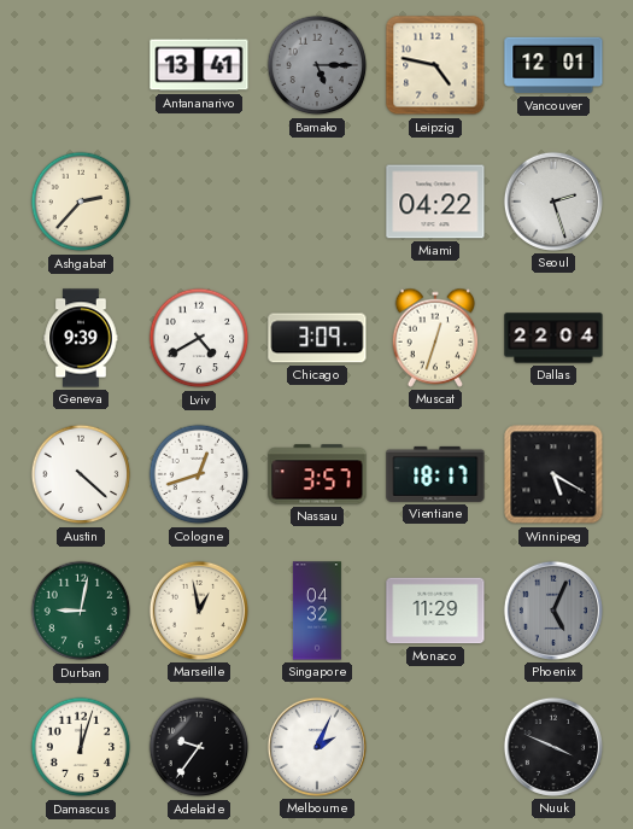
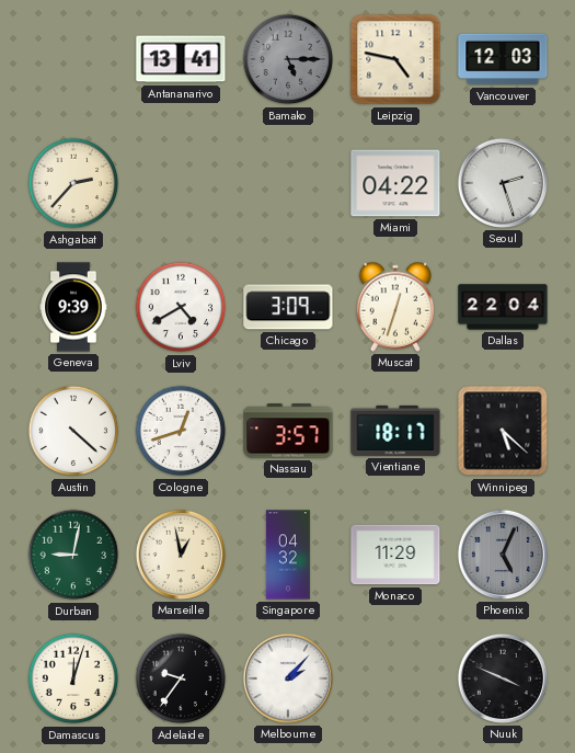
Vancouver: 12:01 -> 12:03 (503, 59)
Winnipeg: 5:20 -> 5:22 (503, 431)
Melbourne: 2:04 -> 2:07 (288, 678)
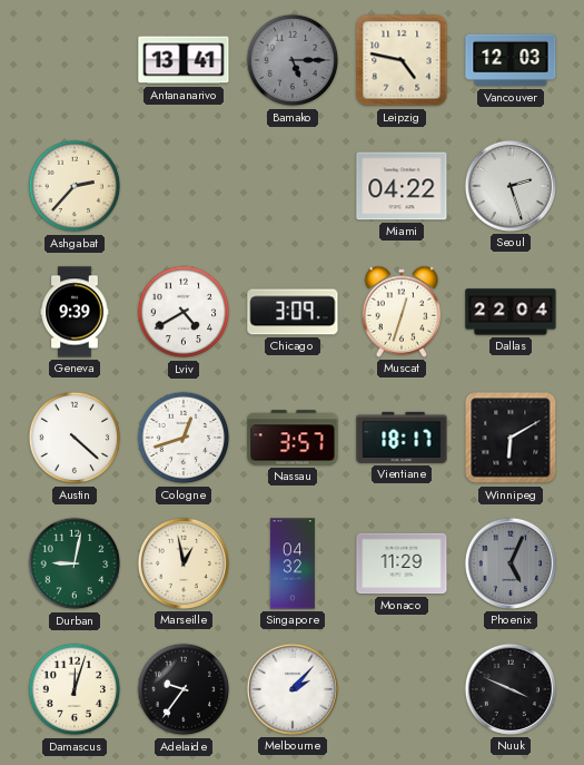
Winnipeg: 5:22 -> 6:10 (511, 438)
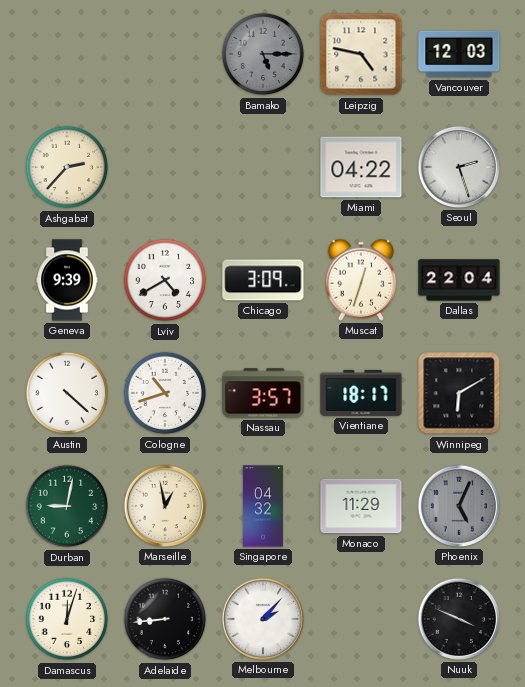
Antananarivo: 13:41 -> none (184, 60)
Cologne: 12:42 -> 10:42 (165, 393)
Adelaide: 9:36 -> 8:44 (165, 619)
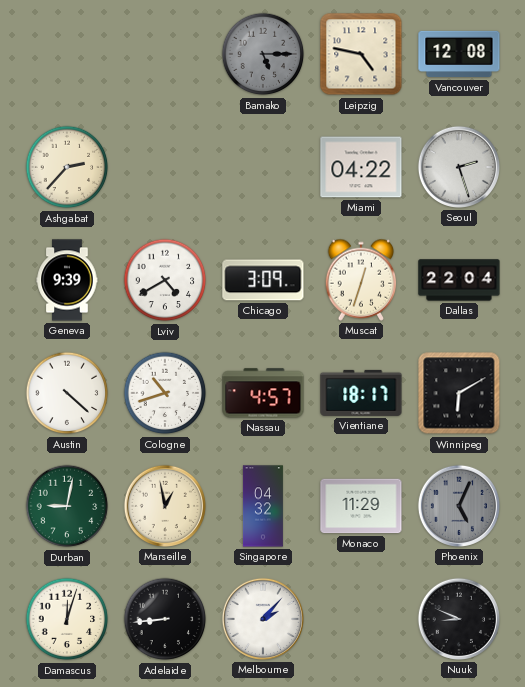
Vancouver: 12:03 -> 12:08 (459, 54)
Nassau: 3:57 -> 4:57 (263, 393)
Nuuk: 3:49 -> 8:49 (459, 619)
